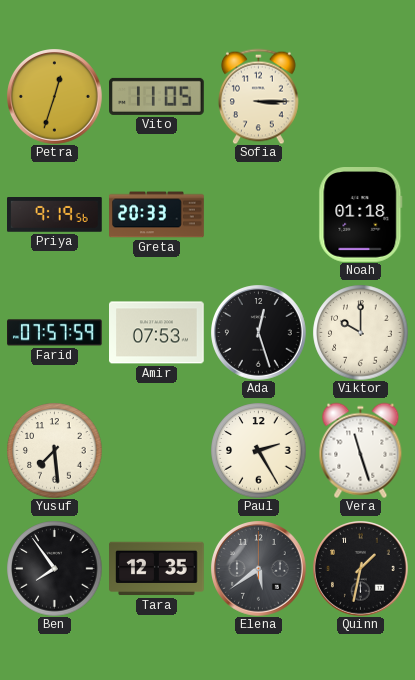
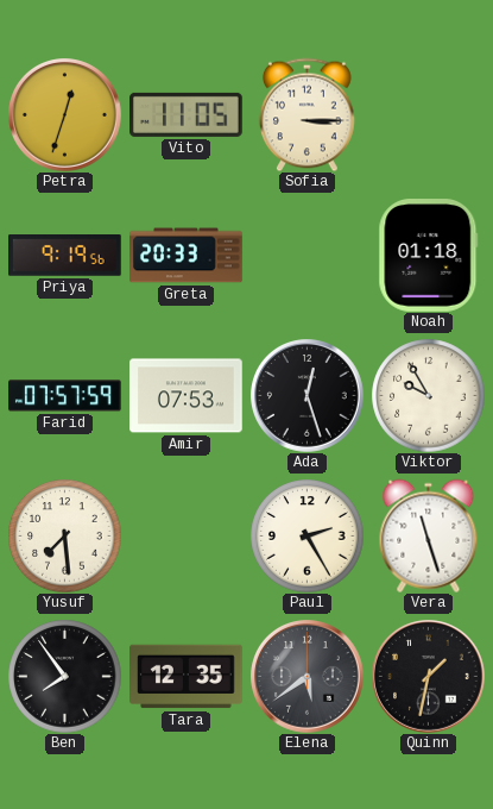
Viktor: 10:00 -> 9:55 (428, 395)
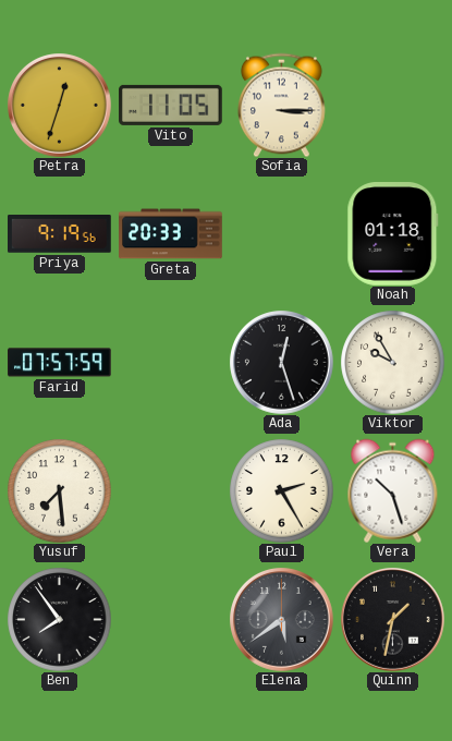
Amir: 07:53 -> none (187, 396)
Vera: 11:27 -> 10:27 (393, 490)
Tara: 12:35 -> none (187, 677)
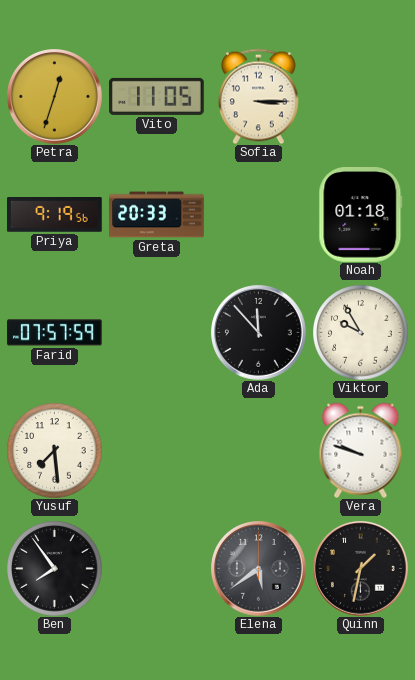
Ada: 12:27 -> 11:53 (259, 333)
Paul: 2:25 -> none (281, 490)
Vera: 10:27 -> 9:48 (361, 450)
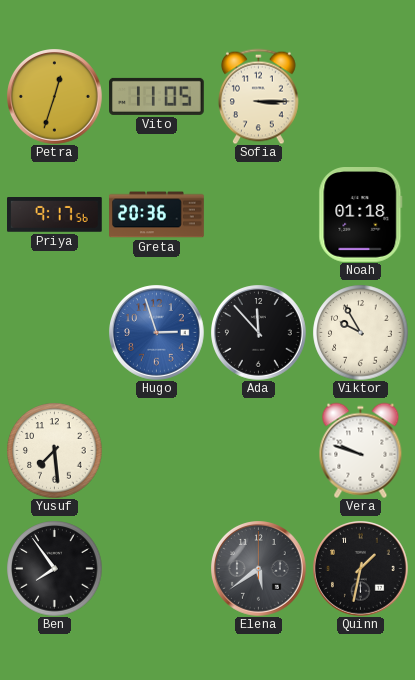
Priya: 9:19 -> 9:17 (55, 215)
Greta: 20:33 -> 20:36 (157, 215)
Farid: 07:57 -> none (55, 333)
Hugo: none -> 2:57 (157, 333)
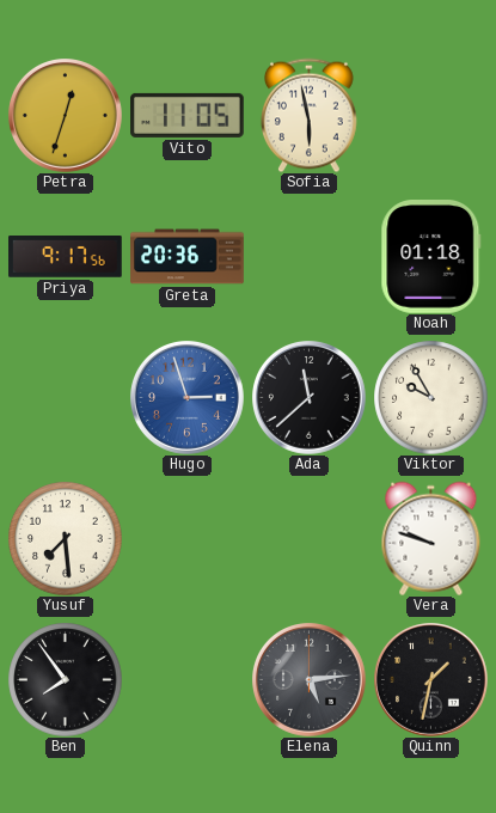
Sofia: 3:15 -> 5:58 (310, 115)
Ada: 11:53 -> 11:38 (310, 398)
Elena: 5:39 -> 5:14 (310, 680)
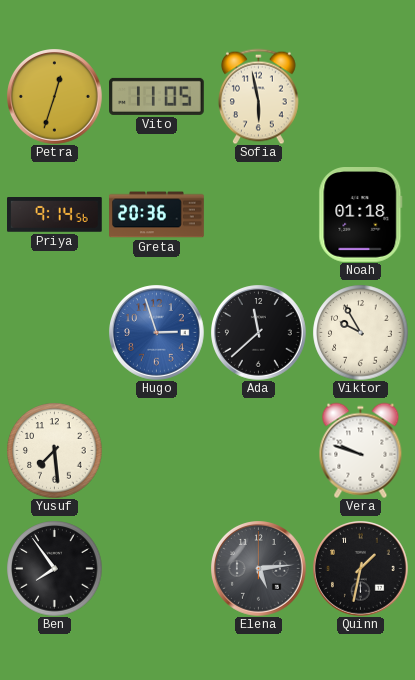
Priya: 9:17 -> 9:14 (55, 215)
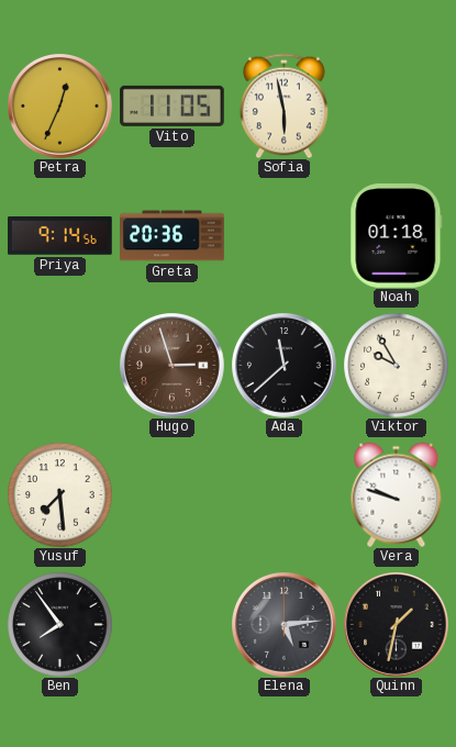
Petra: 12:33 -> 12:34 (60, 107)
Hugo dial: blue -> brown (173, 366)
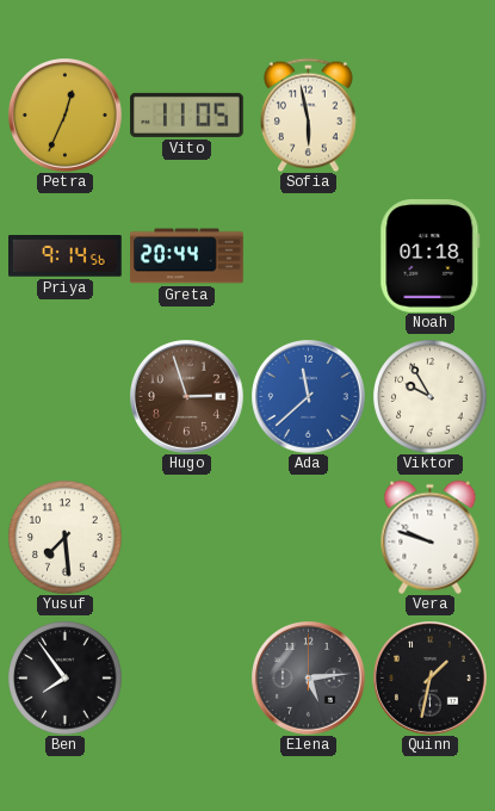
Greta: 20:36 -> 20:44 (187, 256)
Ada dial: black -> blue (309, 397)
